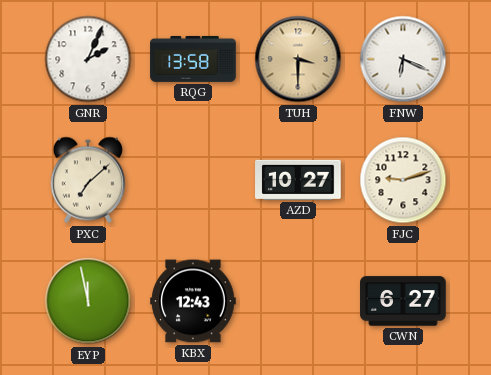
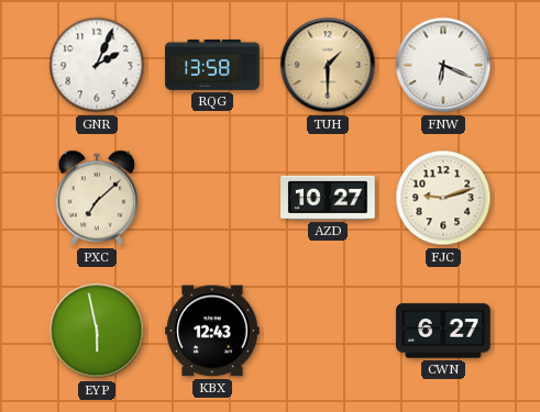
TUH: 3:30 -> 1:30 (328, 65)
EYP: 11:58 -> 5:58 (97, 331)
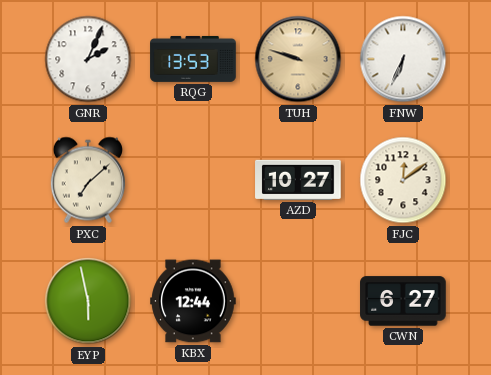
RQG: 13:58 -> 13:53 (193, 59)
TUH: 1:30 -> 9:48 (298, 59)
FNW: 6:19 -> 6:34 (403, 59)
FJC: 9:12 -> 12:09 (403, 180)
KBX: 12:43 -> 12:44 (193, 301)
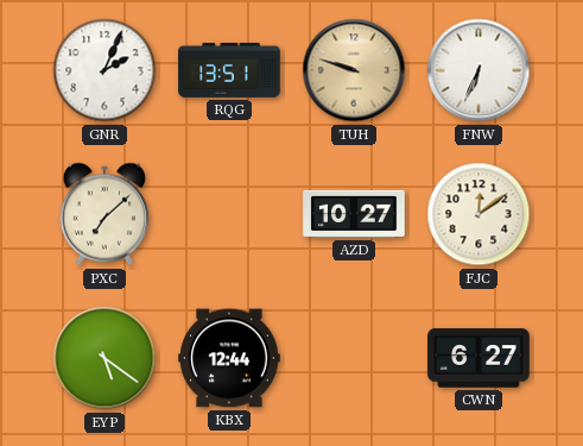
RQG: 13:53 -> 13:51 (229, 70)
EYP: 5:58 -> 5:21 (104, 358)
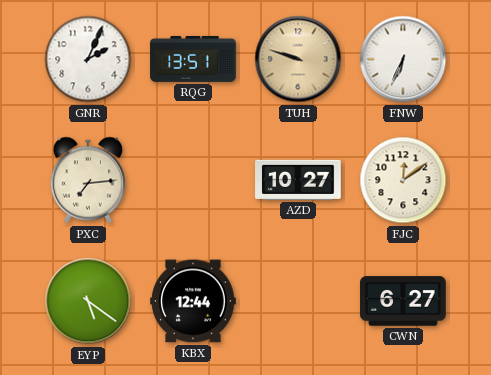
PXC: 7:08 -> 7:14 (88, 180)
